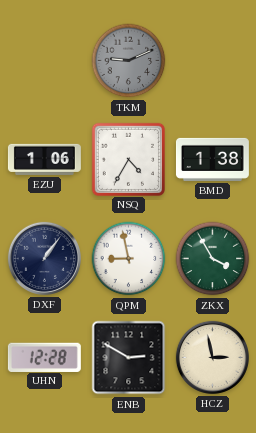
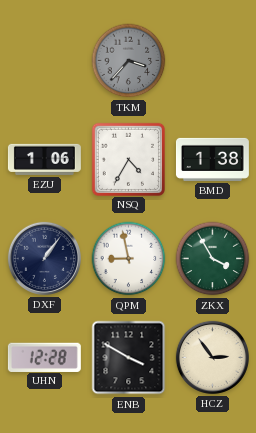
TKM: 9:11 -> 3:37 (129, 61)
ENB: 2:50 -> 3:50 (129, 358)
HCZ: 2:58 -> 2:54 (212, 357)
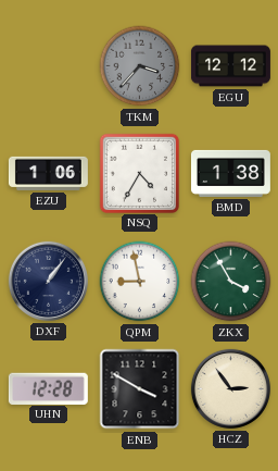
EGU: none -> 12:12 (230, 66)
